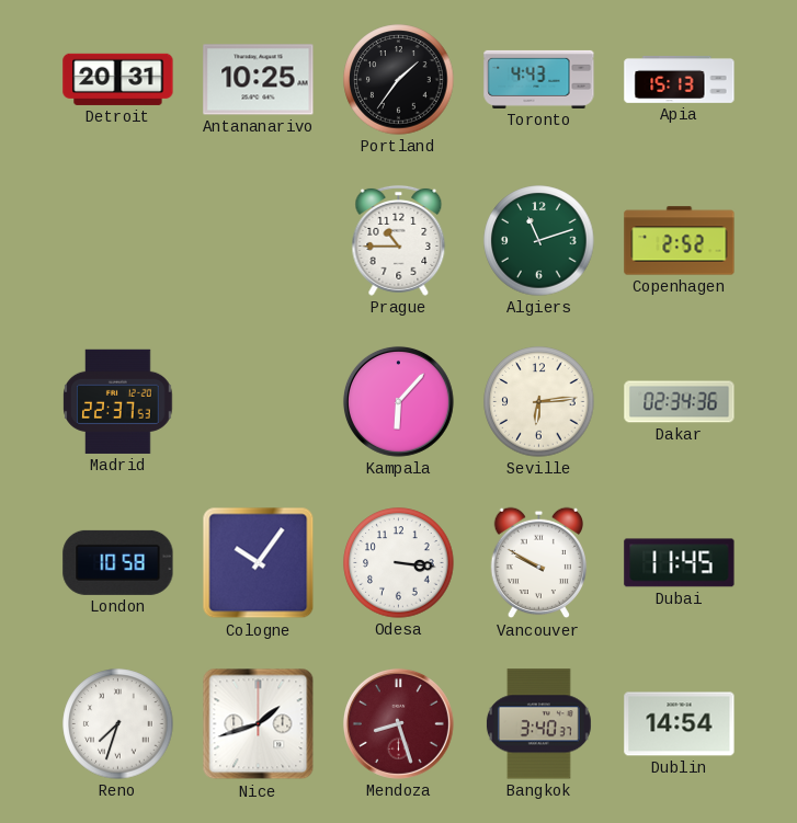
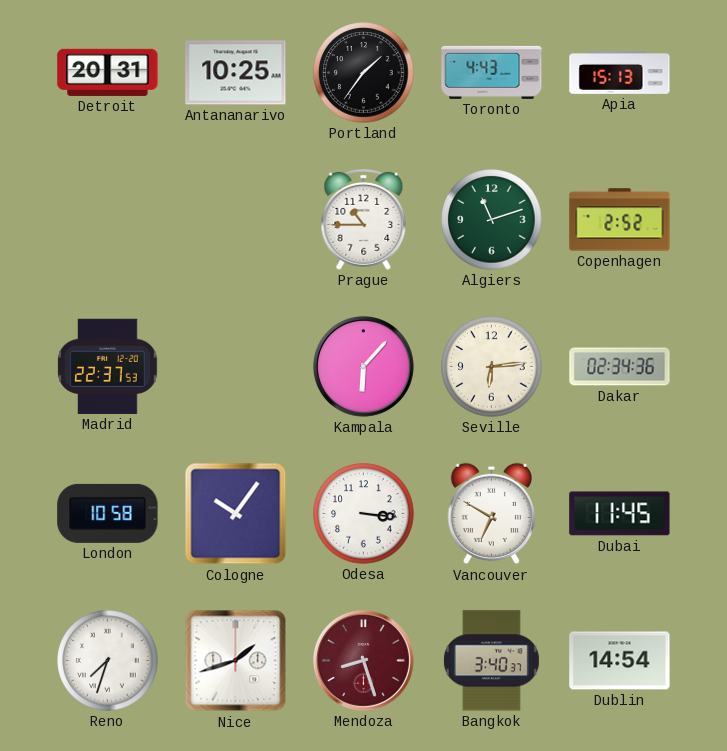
Vancouver: 9:50 -> 6:50 (491, 514)
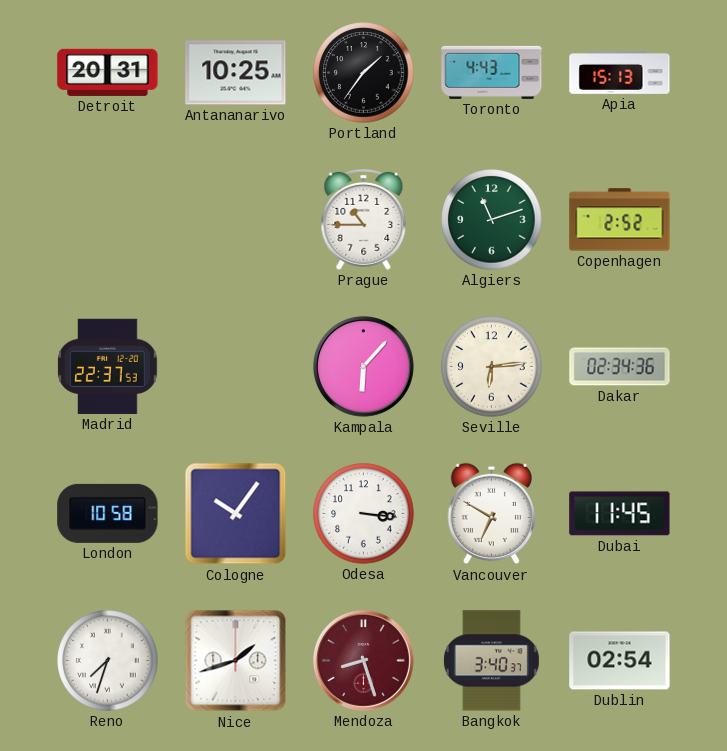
Dublin: 14:54 -> 02:54 (620, 661)
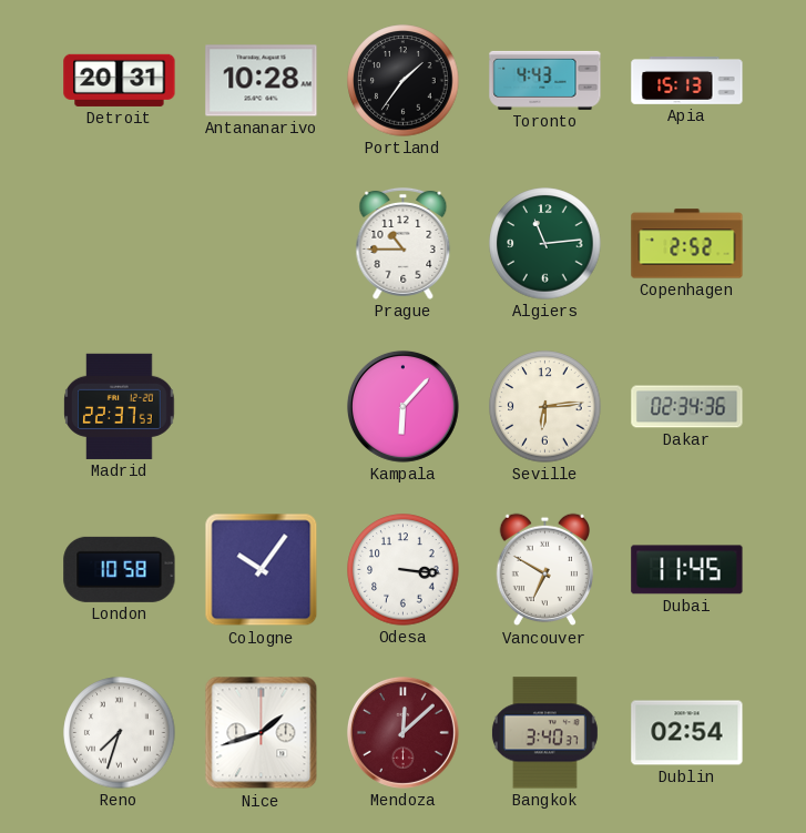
Antananarivo: 10:25 -> 10:28 (262, 81)
Algiers: 11:12 -> 11:14 (545, 244)
Mendoza: 8:27 -> 12:08 (402, 732)
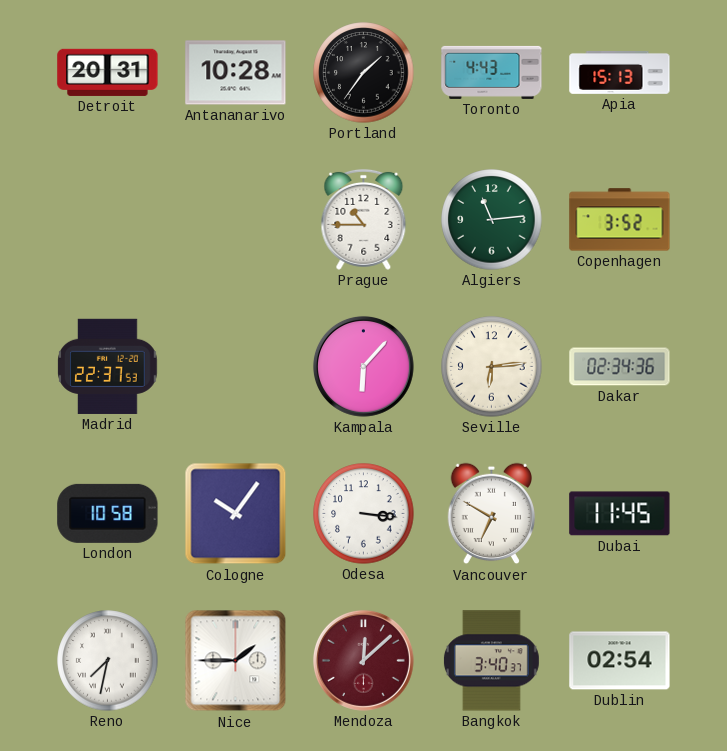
Copenhagen: 2:52 -> 3:52 (620, 220)
Reno: 7:33 -> 7:32 (108, 661)
Nice: 1:42 -> 1:45 (236, 661)
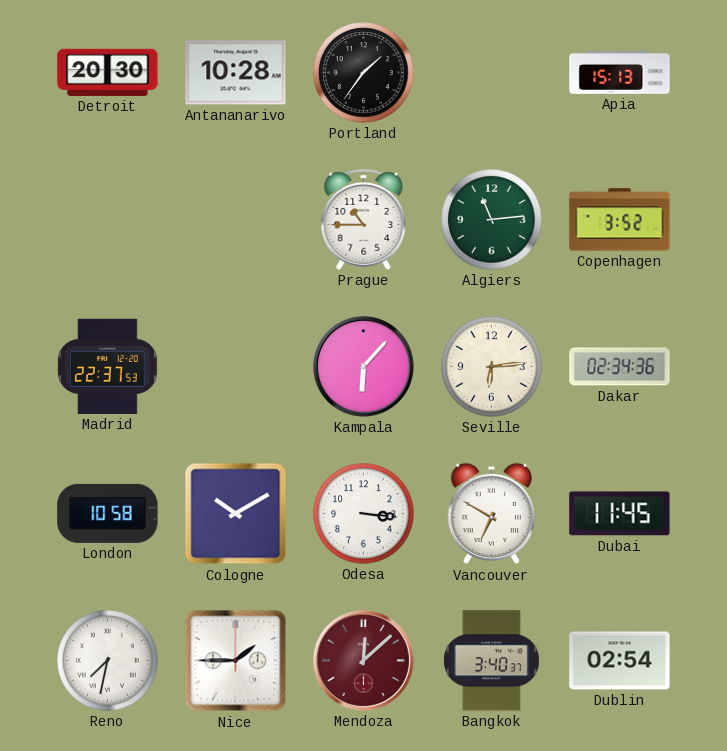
Detroit: 20:31 -> 20:30 (108, 72)
Toronto: 4:43 -> none (492, 72)
Cologne: 10:06 -> 10:10 (236, 514)
